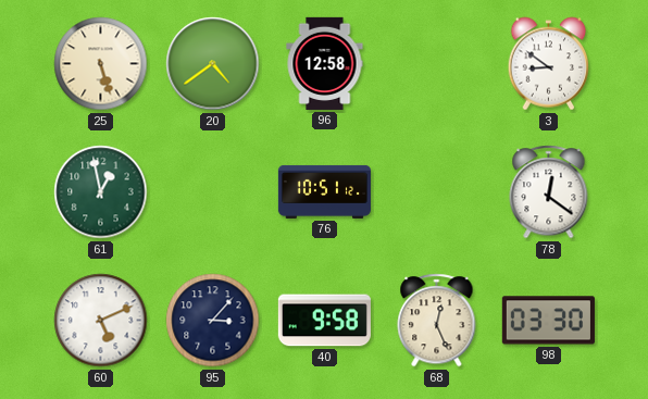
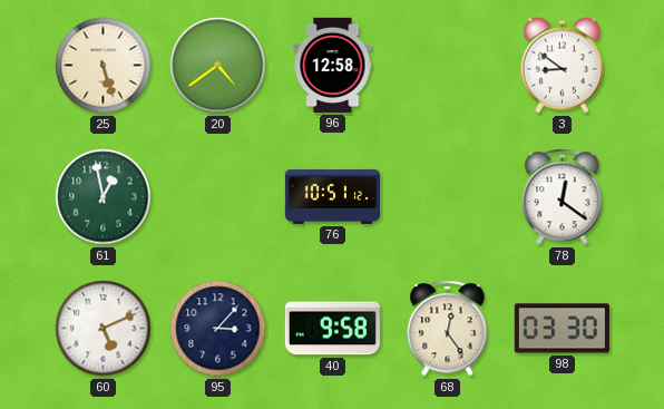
68: 12:26 -> 12:24 (448, 329)
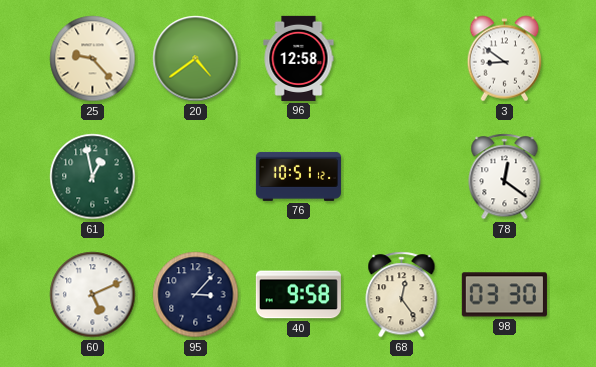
25: 5:27 -> 9:23 (93, 59)
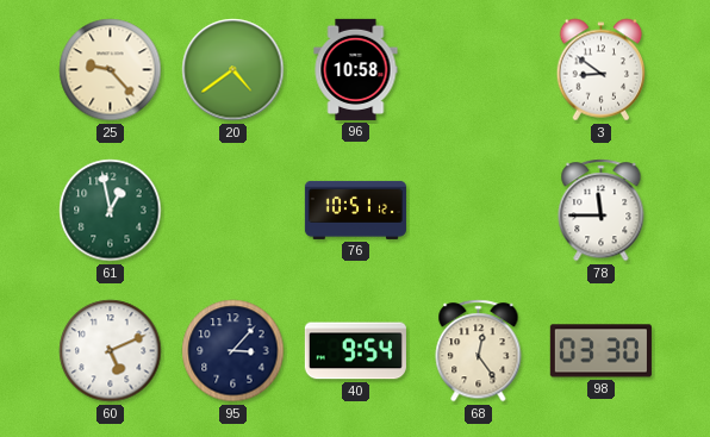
96: 12:58 -> 10:58 (356, 69)
78: 12:21 -> 11:45 (602, 211)
40: 9:58 -> 9:54 (355, 351)
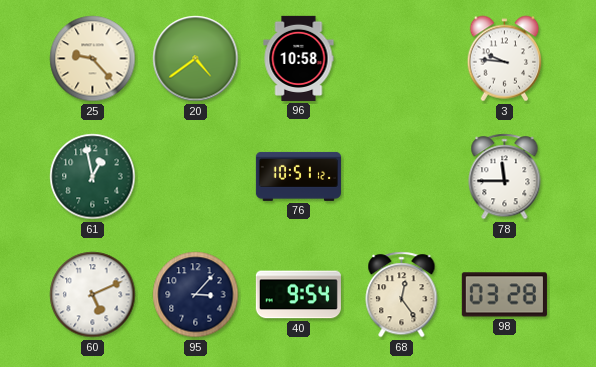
3: 8:51 -> 9:46 (505, 59)
98: 03:30 -> 03:28 (504, 295)
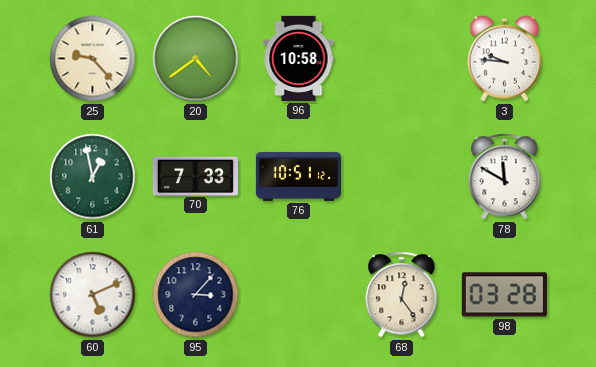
70: none -> 7:33 (195, 176)
78: 11:45 -> 11:50 (505, 177)
40: 9:54 -> none (298, 295)
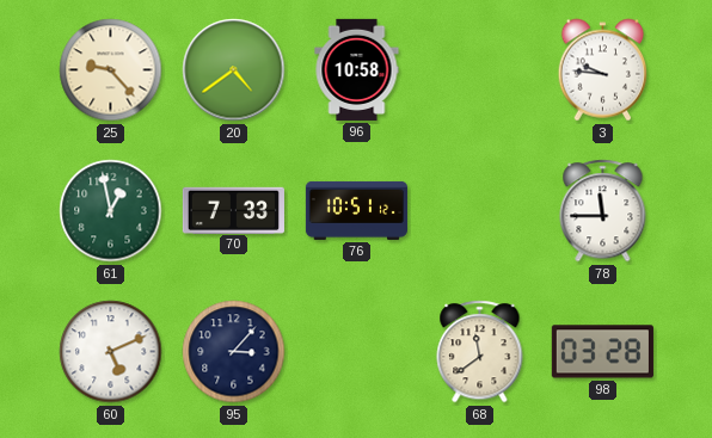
78: 11:50 -> 11:45 (603, 211)
68: 12:24 -> 11:39 (480, 352)
